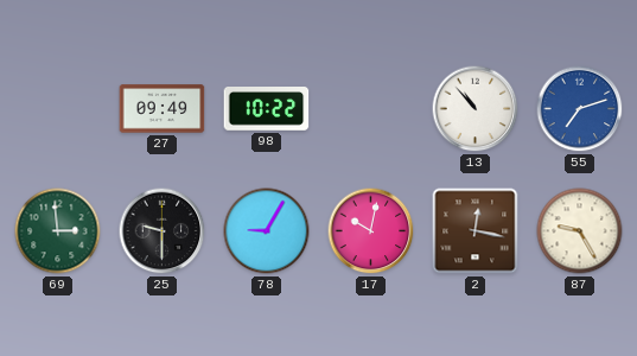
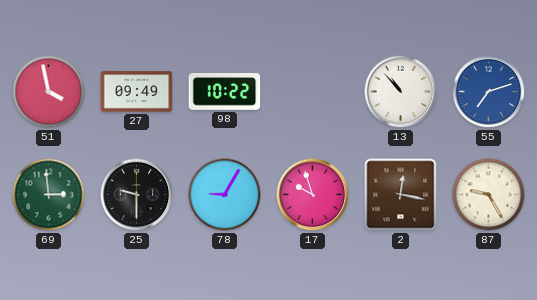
51: none -> 3:58 (49, 92)
17: 10:02 -> 9:57 (313, 195)
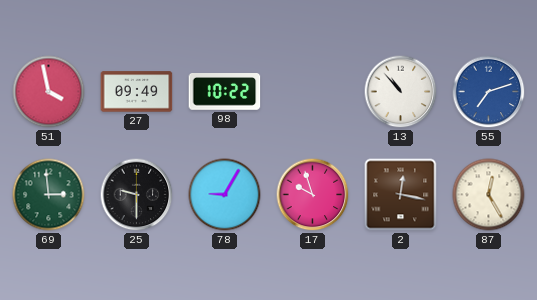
87: 9:25 -> 12:25 (489, 195)
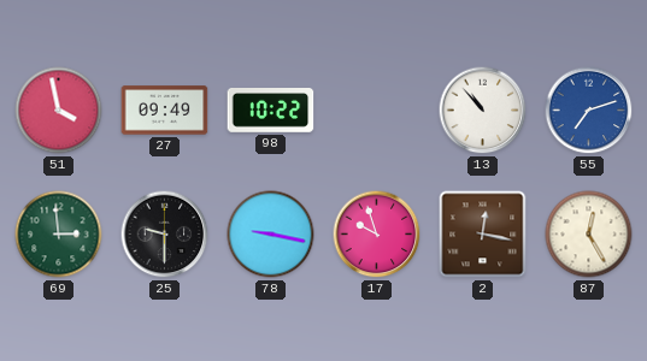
78: 9:05 -> 9:17 (271, 235)
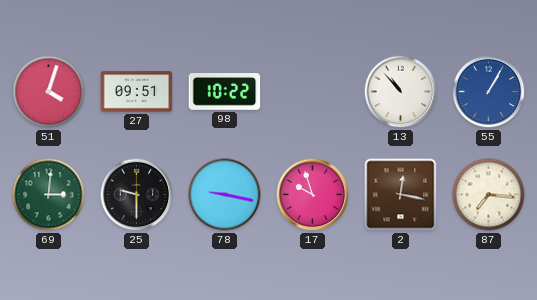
51: 3:58 -> 4:03 (49, 92)
27: 09:49 -> 09:51 (137, 92)
55: 7:12 -> 1:05 (489, 92)
69: 2:59 -> 3:01 (49, 195)
87: 12:25 -> 7:16 (489, 195)
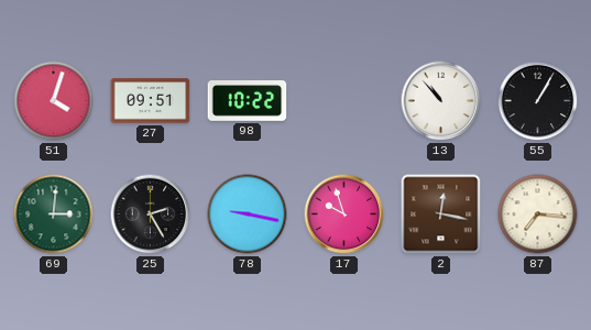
55 dial: blue -> black (538, 101)
25: 9:30 -> 2:25 (151, 215)
